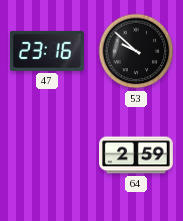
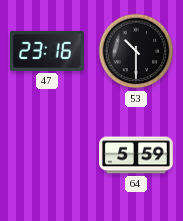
53: 9:52 -> 10:30 (136, 51)
64: 2:59 -> 5:59 (137, 155)
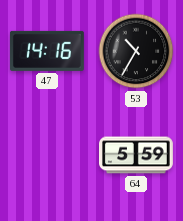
47: 23:16 -> 14:16 (47, 51)
53: 10:30 -> 10:35 (136, 51)
